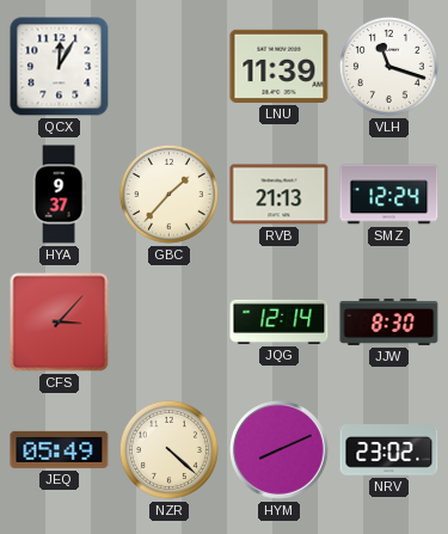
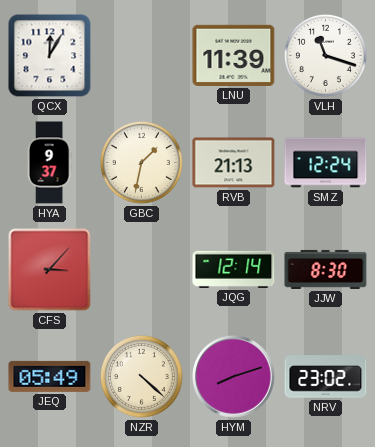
GBC: 1:37 -> 1:32 (141, 162)
HYM: 8:11 -> 8:12 (234, 377)
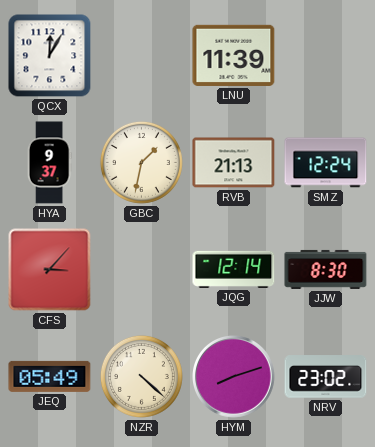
VLH: 11:18 -> none (325, 55)
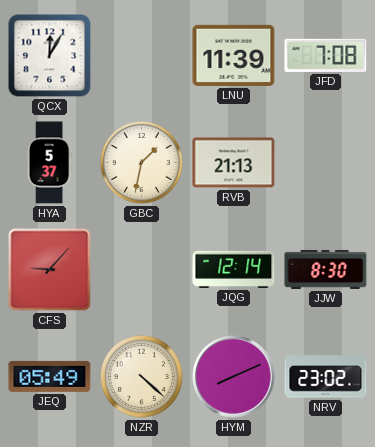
JFD: none -> 7:08 (326, 55)
HYA: 9:37 -> 5:37 (49, 163)
SMZ: 12:24 -> none (326, 163)
CFS: 3:07 -> 9:07 (50, 270)
HYM: 8:12 -> 8:11 (234, 377)
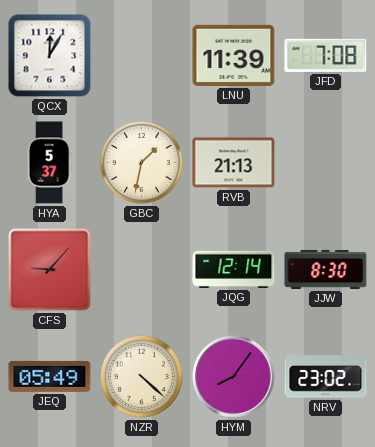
HYM: 8:11 -> 8:06 (234, 377)
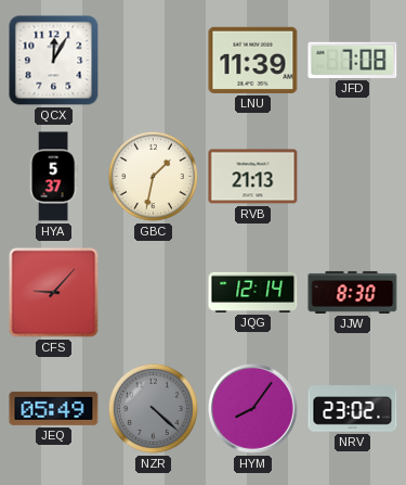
NZR dial: cream -> grey (153, 408)
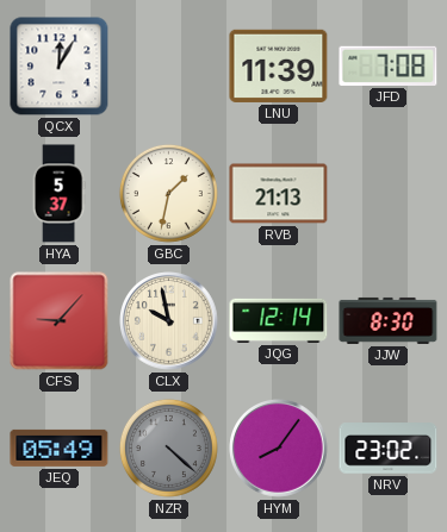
CLX: none -> 9:58 (169, 321)
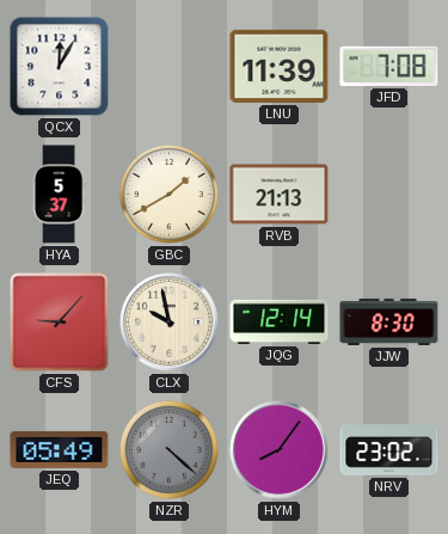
GBC: 1:32 -> 1:40 (168, 194)
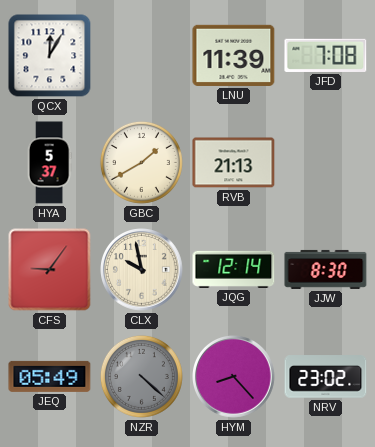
CFS: 9:07 -> 9:06 (50, 270)
HYM: 8:06 -> 8:23 (234, 377)
